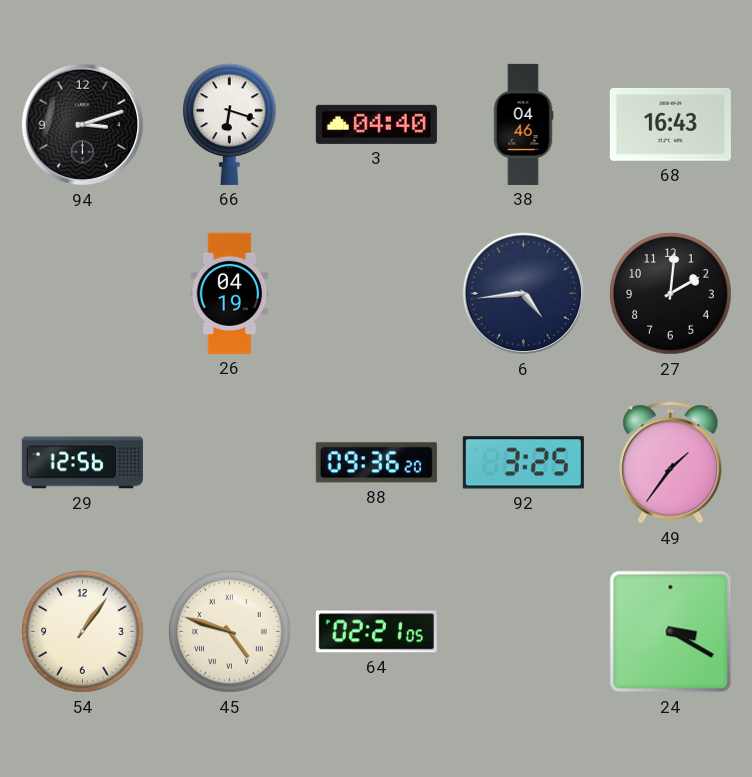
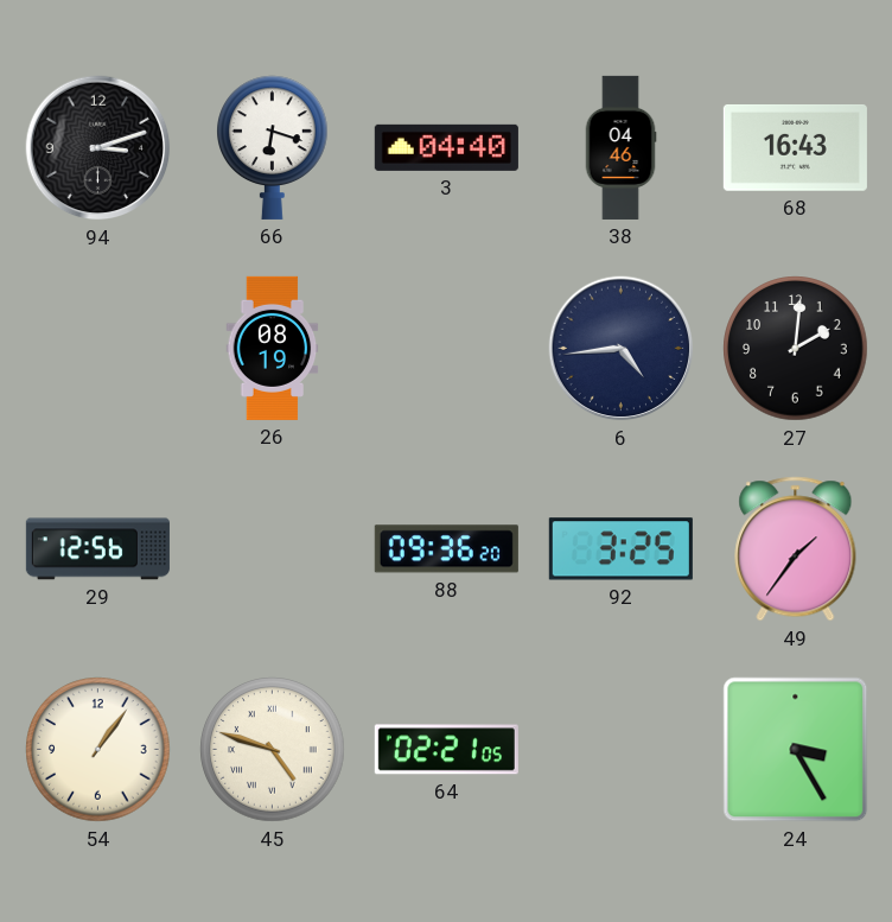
26: 04:19 -> 08:19 (273, 348)
24: 3:20 -> 3:25 (796, 750)
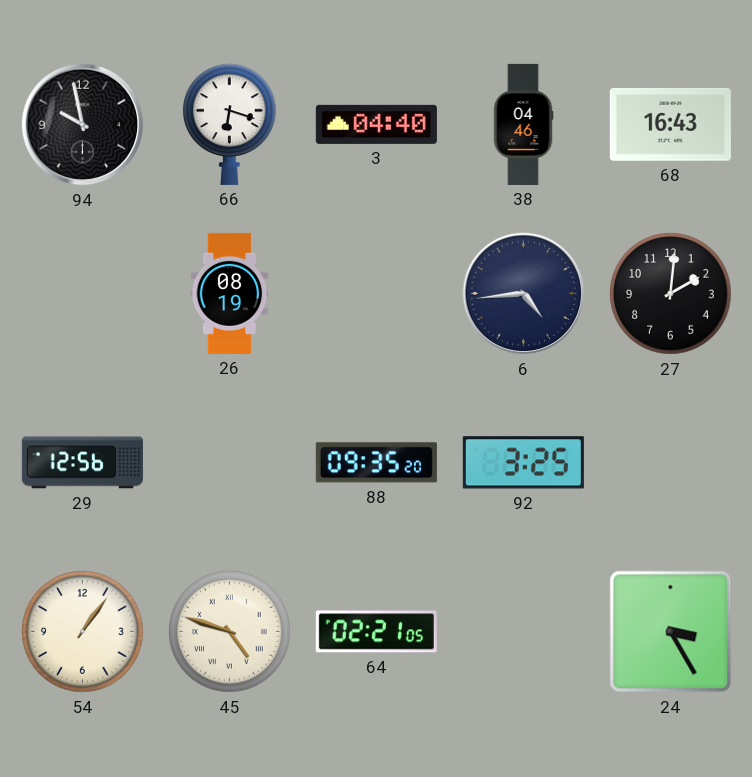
94: 3:12 -> 9:58 (83, 125)
88: 09:36 -> 09:35 (376, 463)
49: 1:36 -> none (796, 549)
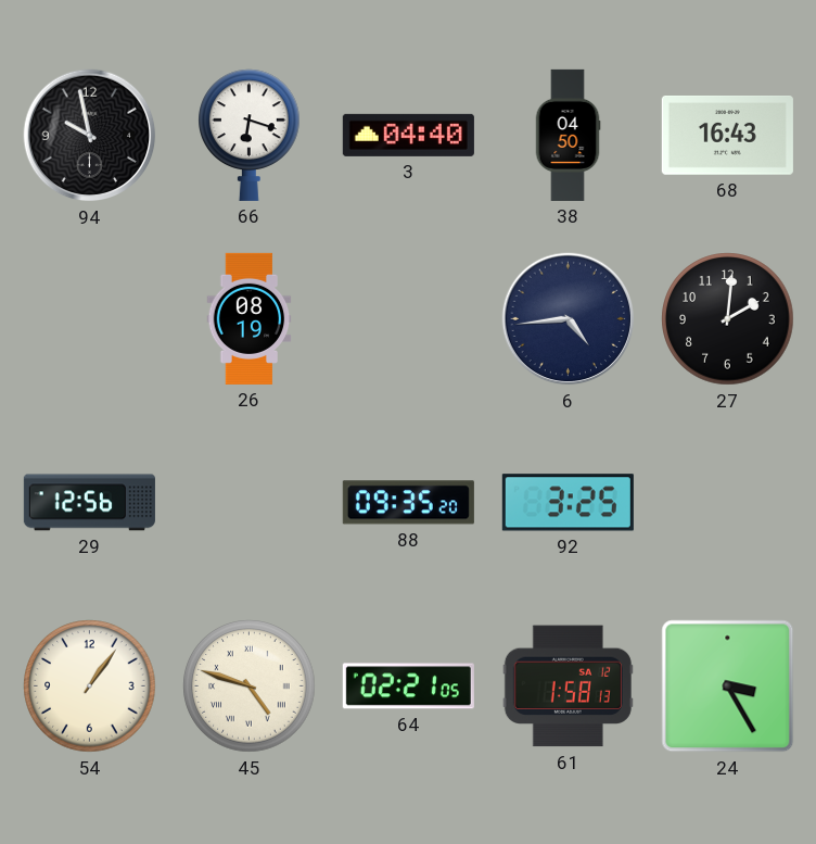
38: 04:46 -> 04:50 (568, 135)
61: none -> 1:58 (568, 686)
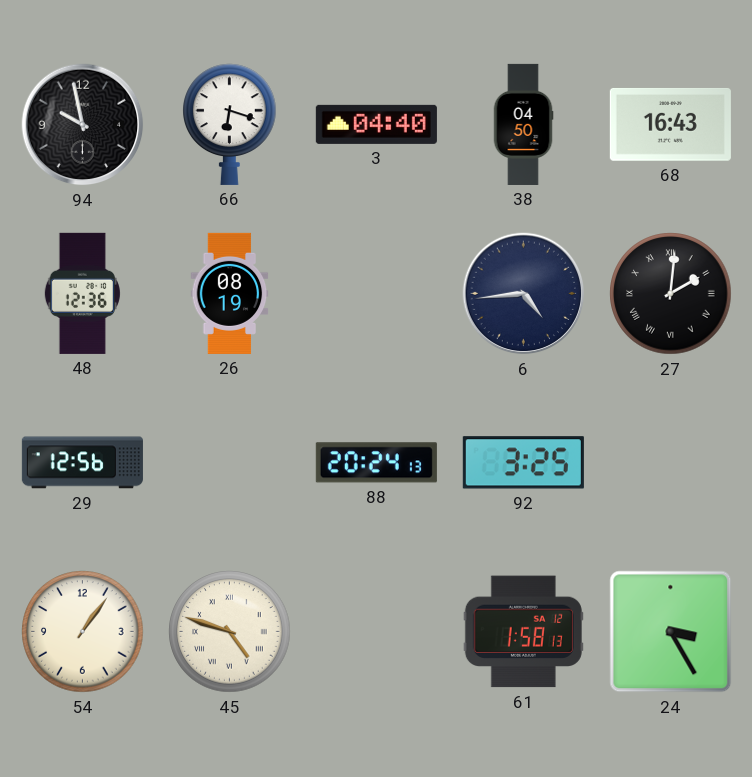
48: none -> 12:36 (82, 293)
27 numerals: Arabic -> Roman (671, 294)
88: 09:35 -> 20:24 (376, 463)
64: 02:21 -> none (408, 686)
